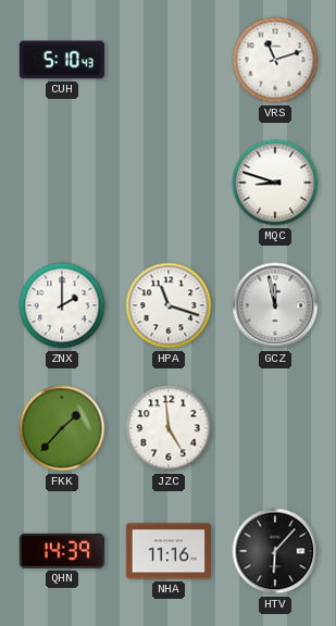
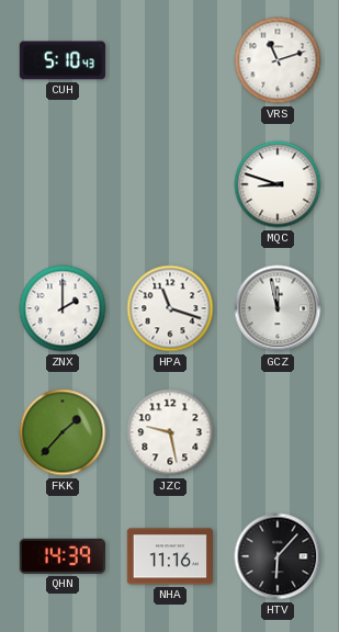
JZC: 4:59 -> 9:28 (170, 432)
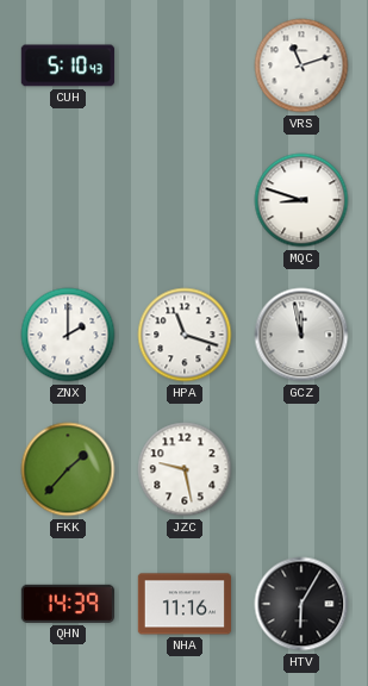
HTV: 6:07 -> 6:05 (301, 604)
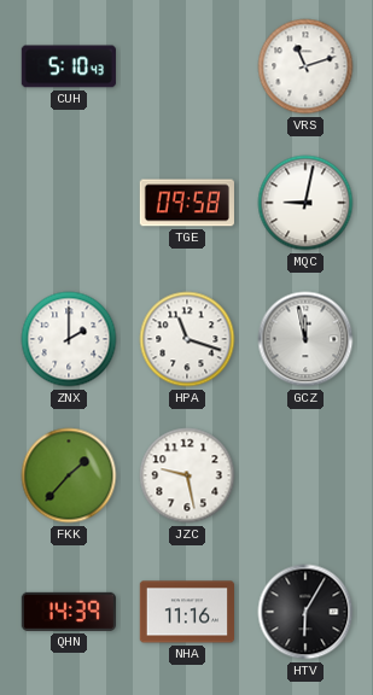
TGE: none -> 09:58 (187, 203)
MQC: 8:48 -> 9:02 (305, 203)
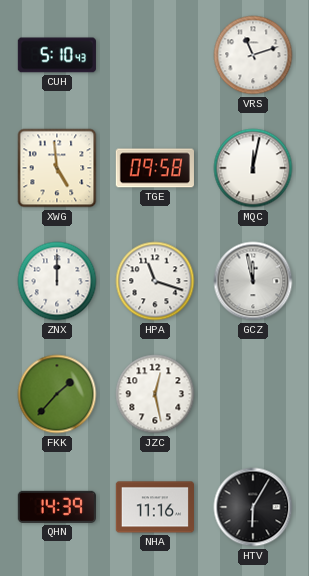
XWG: none -> 4:59 (57, 168)
MQC: 9:02 -> 12:02 (253, 168)
ZNX: 2:00 -> 12:00 (57, 281)
JZC: 9:28 -> 12:28 (155, 394)
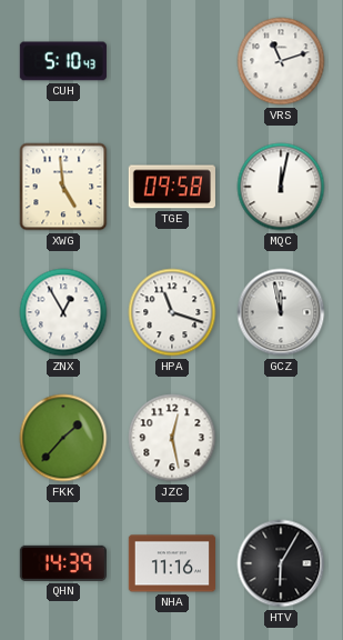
ZNX: 12:00 -> 12:55 (63, 312)
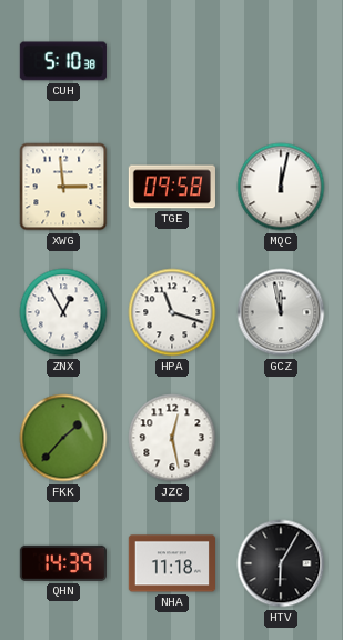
CUH: 5:10:43 -> 5:10:38 (63, 61)
VRS: 11:12 -> none (281, 61)
XWG: 4:59 -> 2:59 (63, 187)
NHA: 11:16 -> 11:18 (171, 563)
